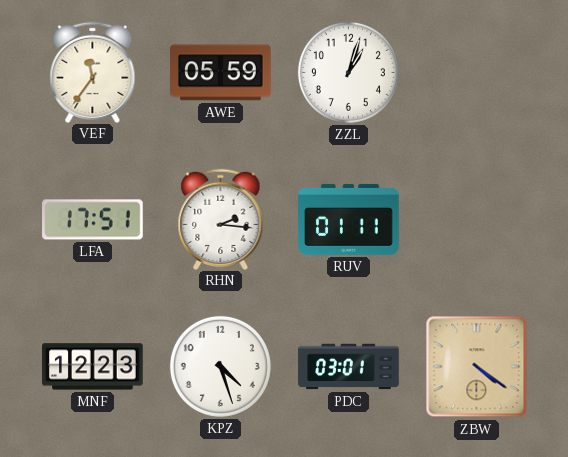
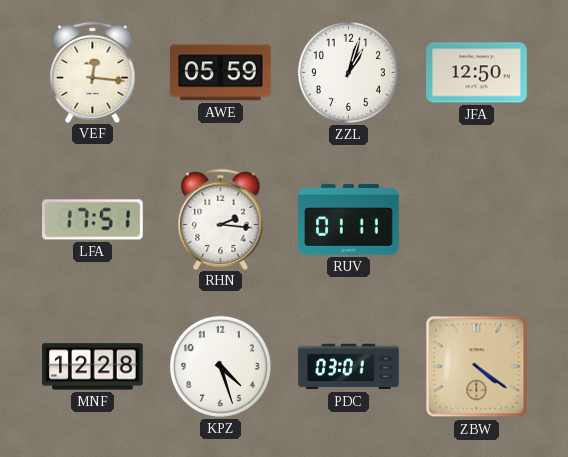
VEF: 11:36 -> 12:16 (93, 72)
JFA: none -> 12:50 (477, 73)
MNF: 12:23 -> 12:28 (93, 367)
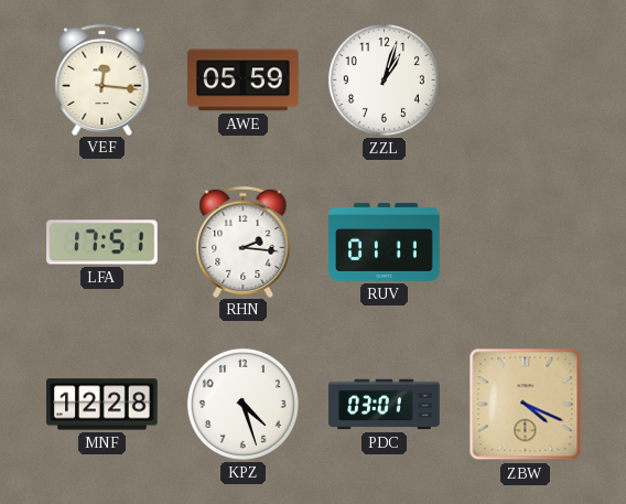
JFA: 12:50 -> none (477, 73)
ZBW: 4:21 -> 4:19 (526, 405)
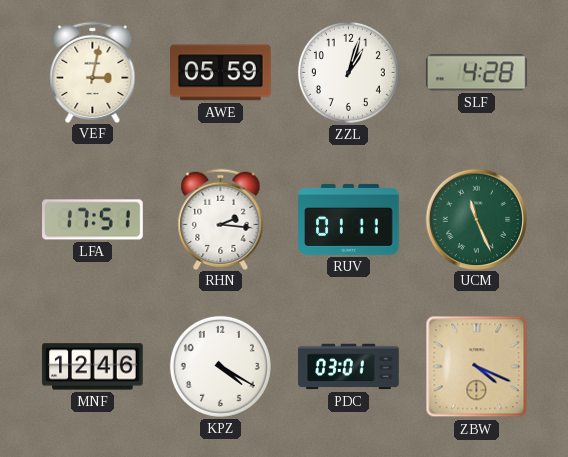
VEF: 12:16 -> 3:02 (93, 72)
SLF: none -> 4:28 (476, 73)
UCM: none -> 11:26 (476, 219)
MNF: 12:28 -> 12:46 (93, 367)
KPZ: 4:27 -> 4:20 (220, 366)
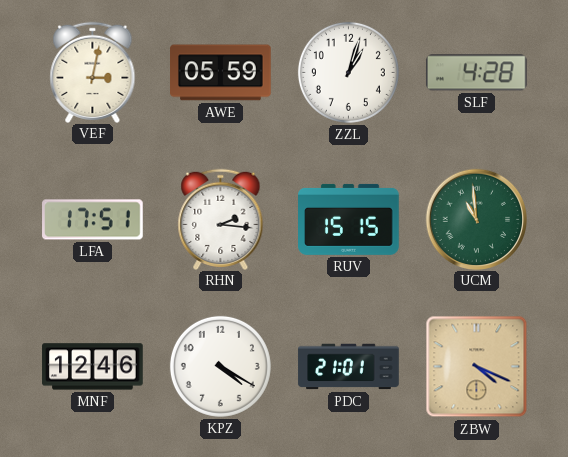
RUV: 01:11 -> 15:15 (349, 219)
UCM: 11:26 -> 10:59 (476, 219)
PDC: 03:01 -> 21:01 (349, 367)
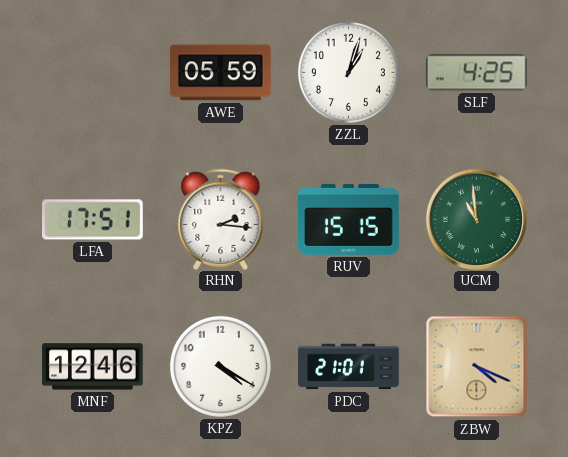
VEF: 3:02 -> none (93, 72)
SLF: 4:28 -> 4:25 (476, 73)
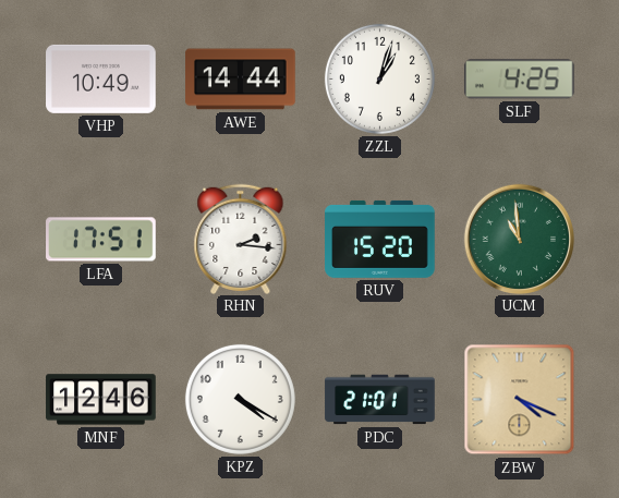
VHP: none -> 10:49 (101, 78)
AWE: 05:59 -> 14:44 (241, 80)
RUV: 15:15 -> 15:20 (380, 239)
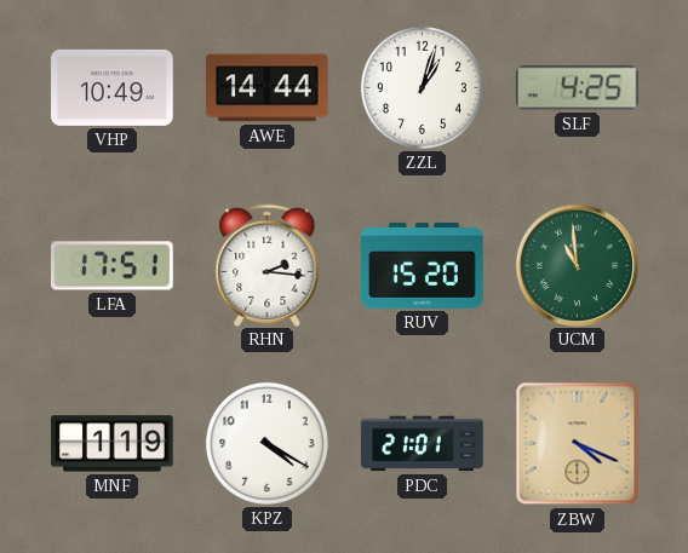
MNF: 12:46 -> 1:19 (113, 444)
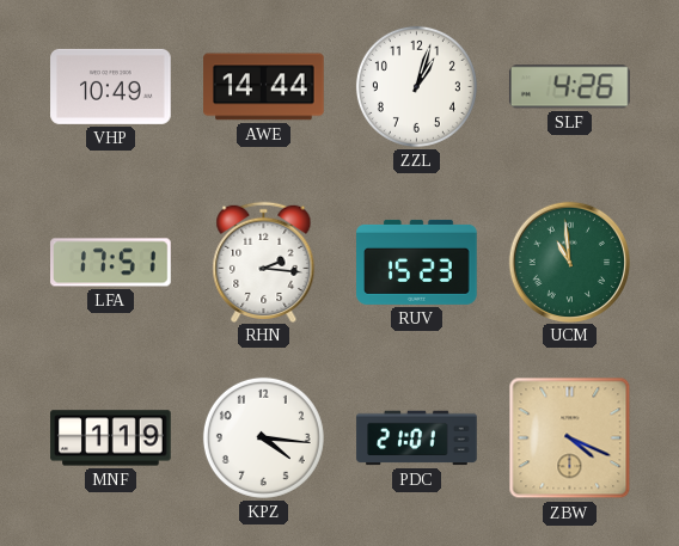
SLF: 4:25 -> 4:26 (569, 87)
RUV: 15:20 -> 15:23 (417, 262)
KPZ: 4:20 -> 4:16 (263, 437)
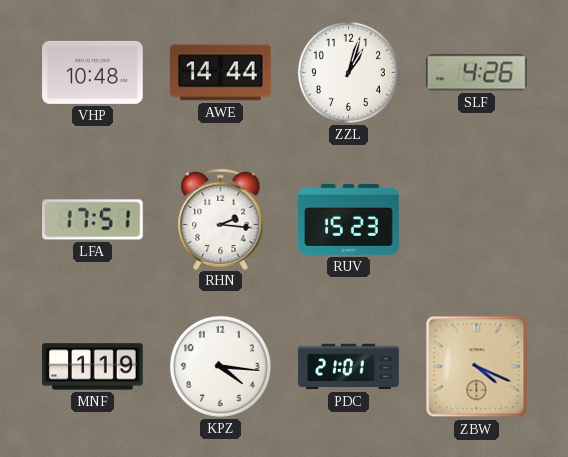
VHP: 10:49 -> 10:48 (93, 72)
UCM: 10:59 -> none (569, 262)
